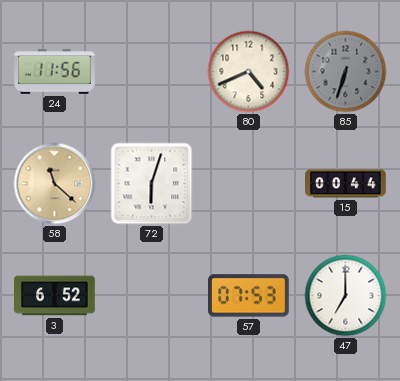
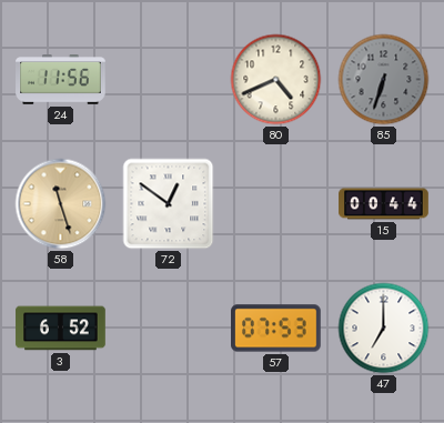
58: 11:22 -> 11:27 (61, 204)
72: 6:03 -> 12:51 (169, 204)
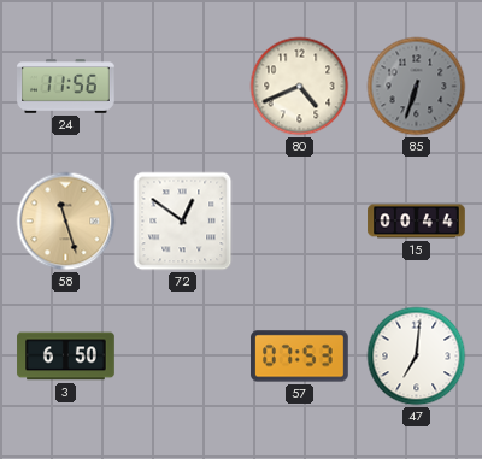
3: 6:52 -> 6:50 (66, 357)
47: 7:00 -> 7:01 (417, 357)
